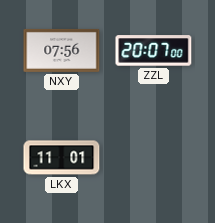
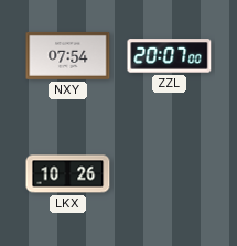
NXY: 07:56 -> 07:54 (68, 55)
LKX: 11:01 -> 10:26 (68, 174)
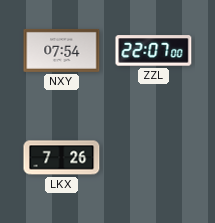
ZZL: 20:07 -> 22:07 (154, 51)
LKX: 10:26 -> 7:26 (62, 158)
